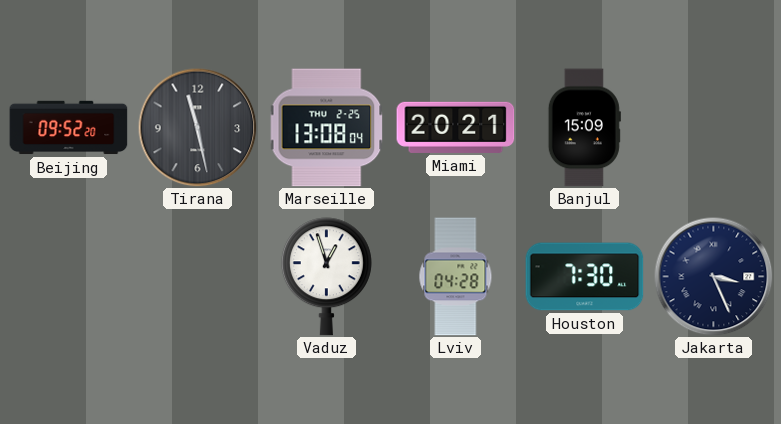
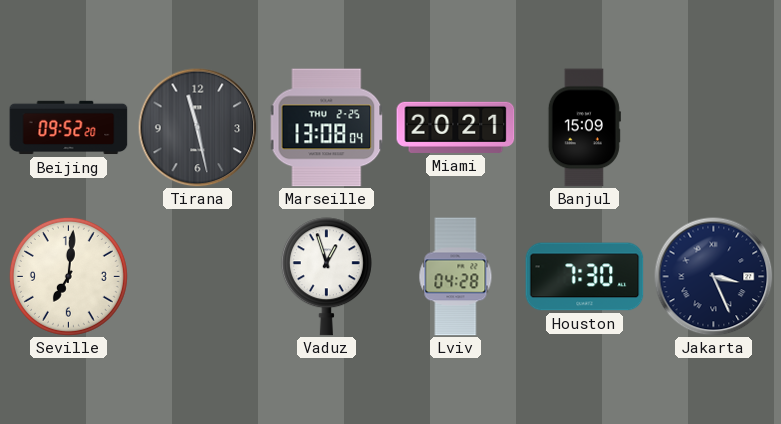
Seville: none -> 7:01 (68, 276)
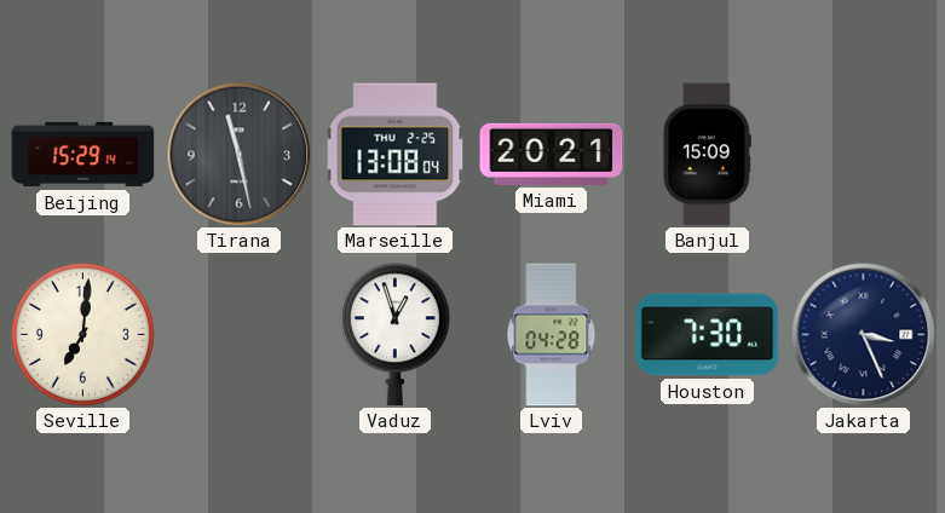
Beijing: 09:52 -> 15:29 (83, 155)
